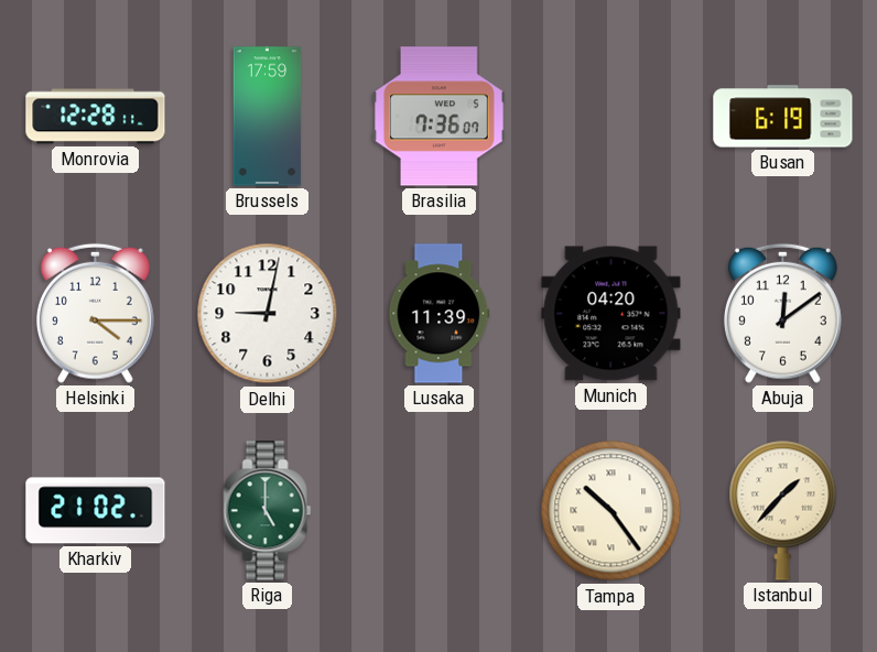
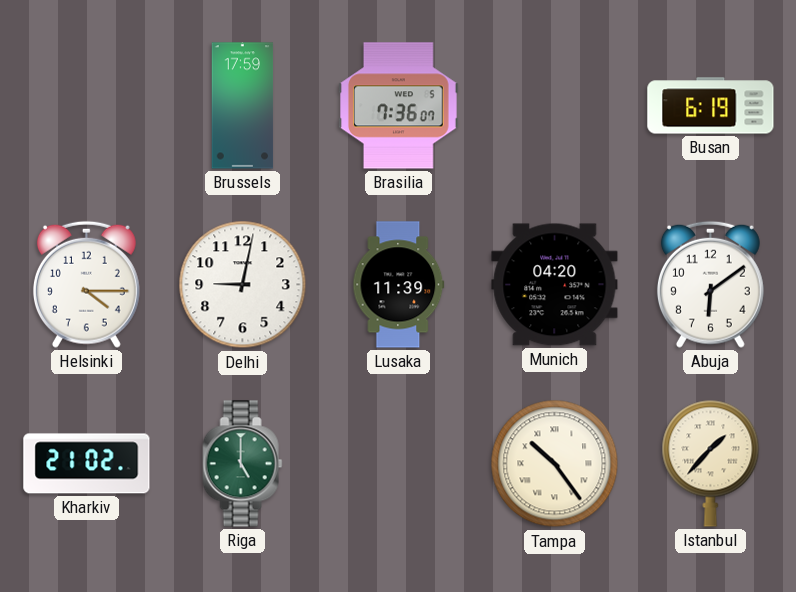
Monrovia: 12:28 -> none (96, 117)
Abuja: 12:09 -> 6:09 (710, 284)
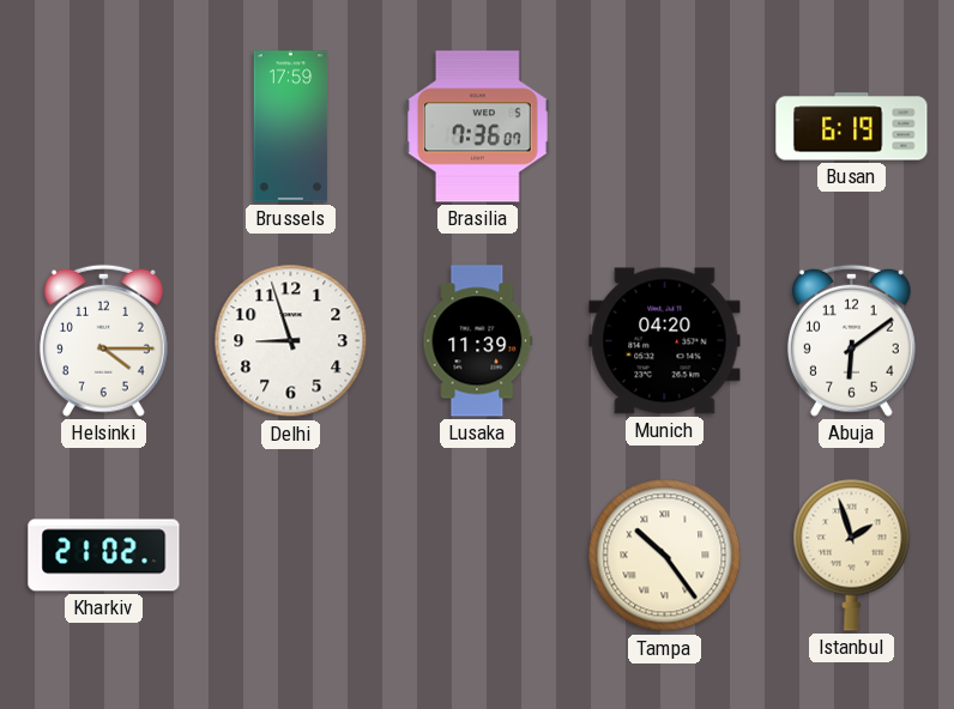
Delhi: 9:02 -> 8:57 (291, 341)
Riga: 5:00 -> none (243, 464)
Istanbul: 1:37 -> 1:57 (852, 555)
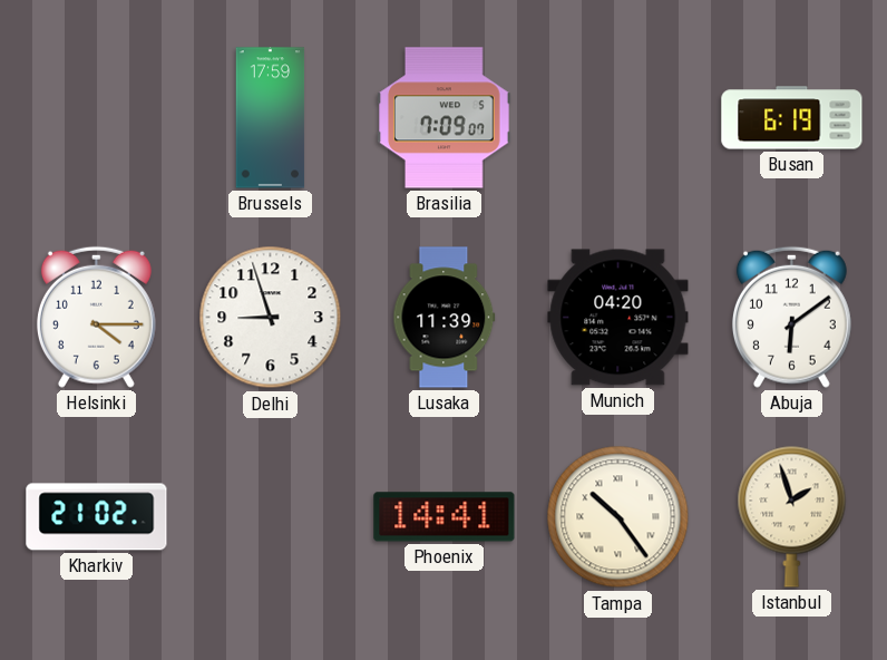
Brasilia: 7:36 -> 7:09 (445, 118)
Phoenix: none -> 14:41 (445, 517)
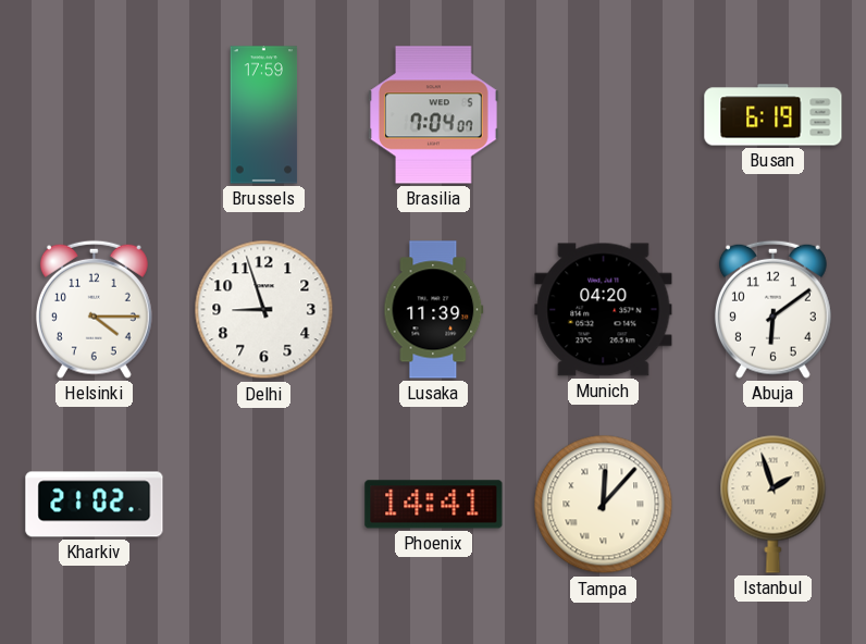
Brasilia: 7:09 -> 7:04 (434, 115)
Tampa: 10:24 -> 12:07 (604, 505)
